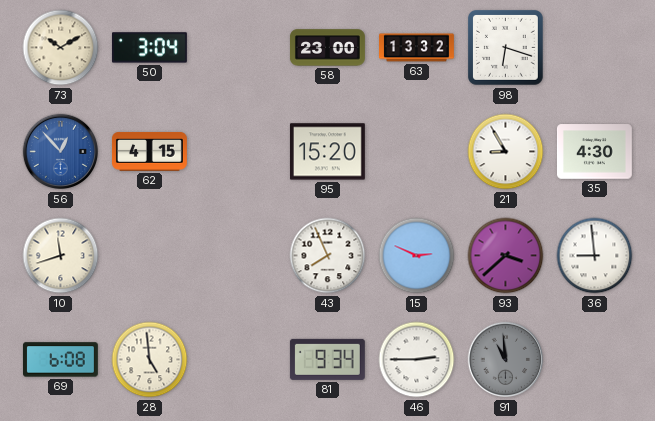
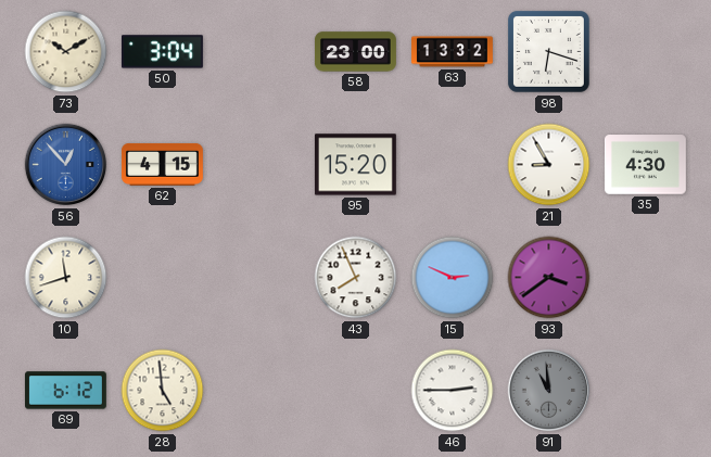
93: 3:38 -> 3:39 (549, 278)
36: 8:59 -> none (595, 256)
69: 6:08 -> 6:12 (65, 391)
81: 9:34 -> none (327, 359)
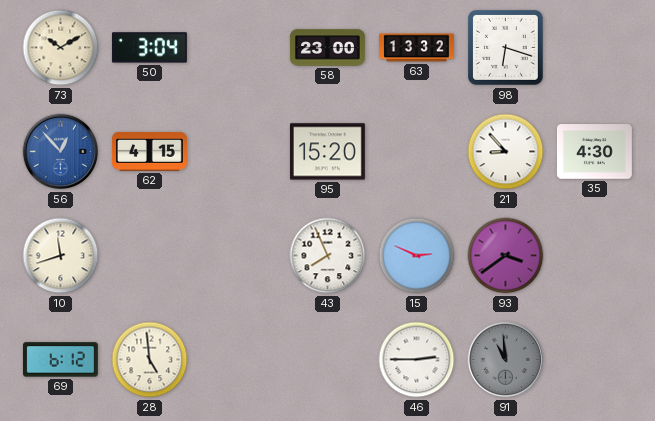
21: 8:55 -> 8:53 (506, 152)
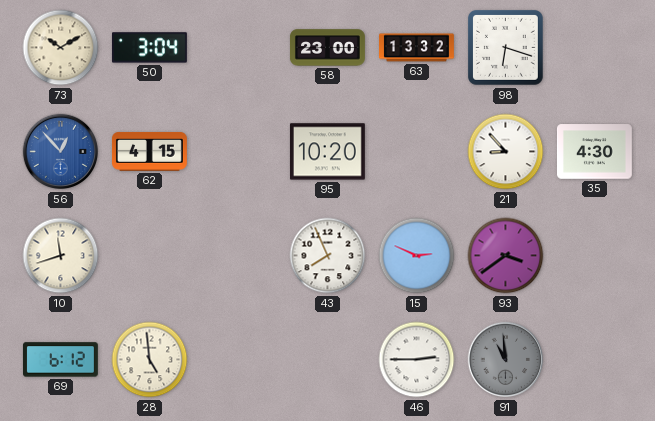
95: 15:20 -> 10:20 (327, 152)
